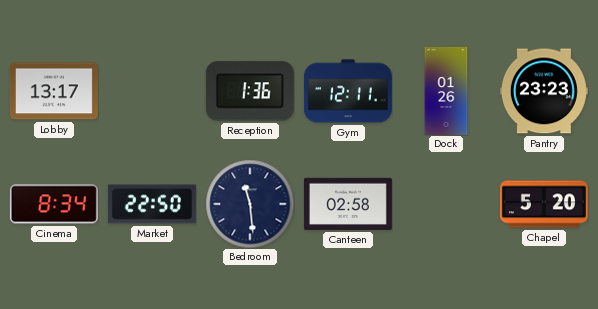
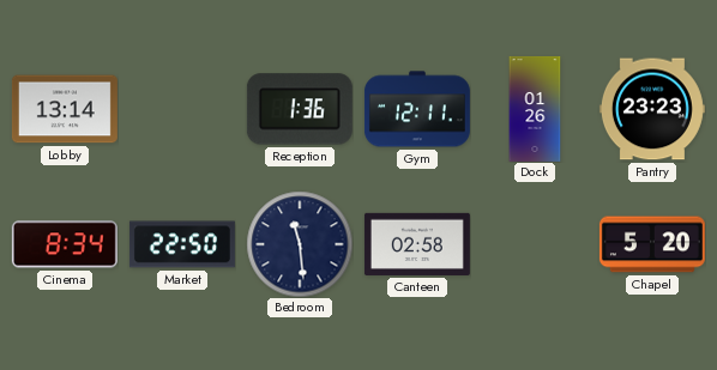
Lobby: 13:17 -> 13:14 (65, 109)
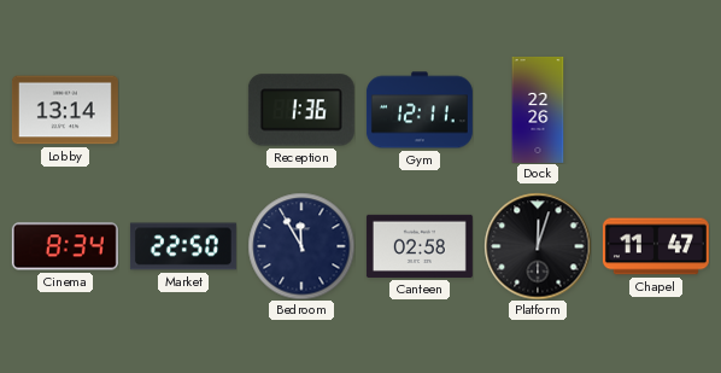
Dock: 01:26 -> 22:26 (538, 110)
Pantry: 23:23 -> none (652, 109)
Bedroom: 11:29 -> 11:55 (301, 246)
Platform: none -> 12:03 (538, 246)
Chapel: 5:20 -> 11:47 (656, 246)
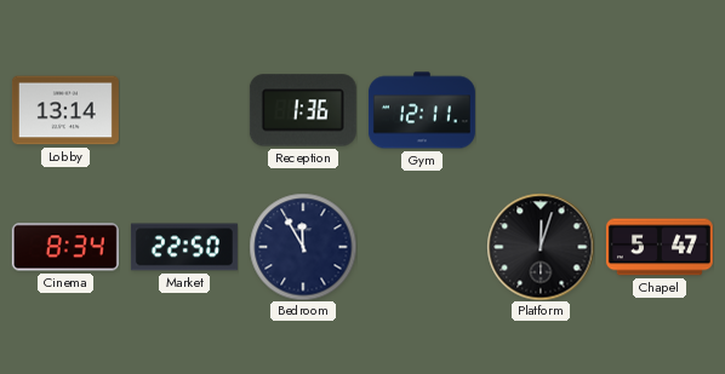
Dock: 22:26 -> none (538, 110)
Canteen: 02:58 -> none (420, 246)
Chapel: 11:47 -> 5:47 (660, 247)
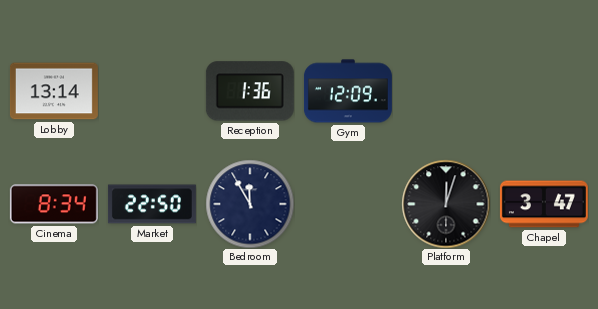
Gym: 12:11 -> 12:09 (348, 91)
Chapel: 5:47 -> 3:47 (544, 204)
